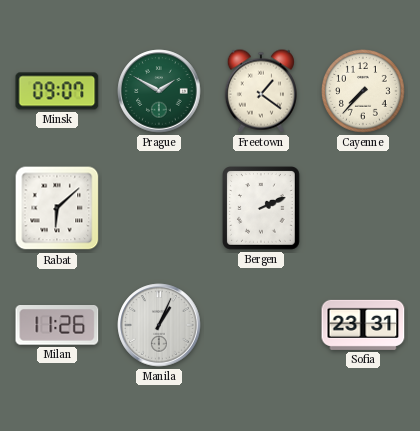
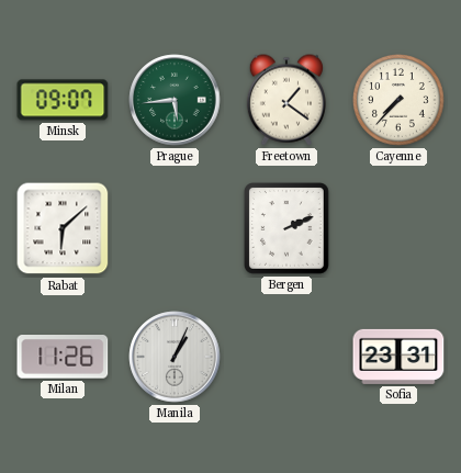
Prague: 1:50 -> 5:44 (175, 100)
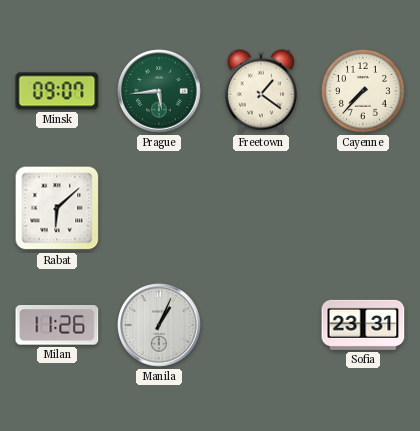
Bergen: 2:11 -> none (288, 229)
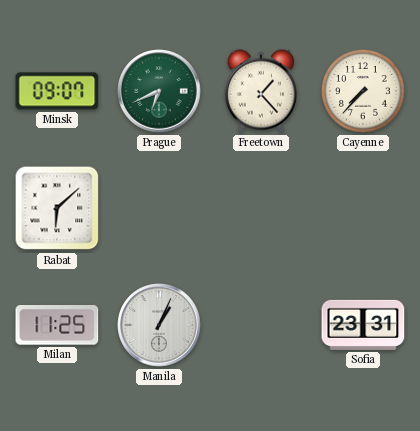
Prague: 5:44 -> 6:41 (159, 91)
Freetown: 1:21 -> 1:23 (260, 91)
Milan: 11:26 -> 11:25 (57, 326)
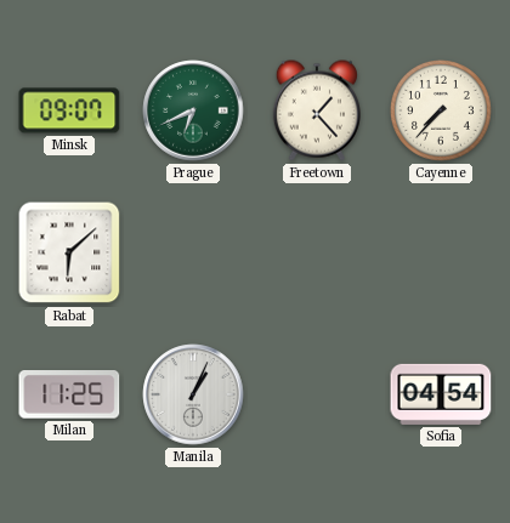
Sofia: 23:31 -> 04:54 (441, 394)
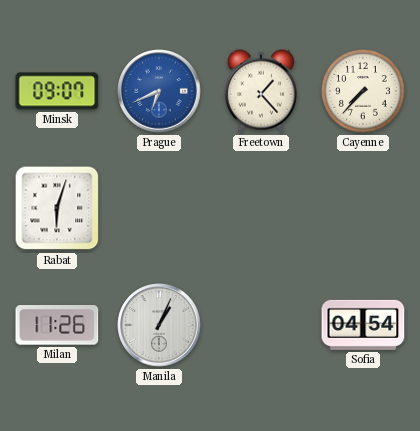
Prague dial: green -> blue (159, 91)
Rabat: 6:08 -> 6:03 (57, 208)
Milan: 11:25 -> 11:26 (57, 326)
